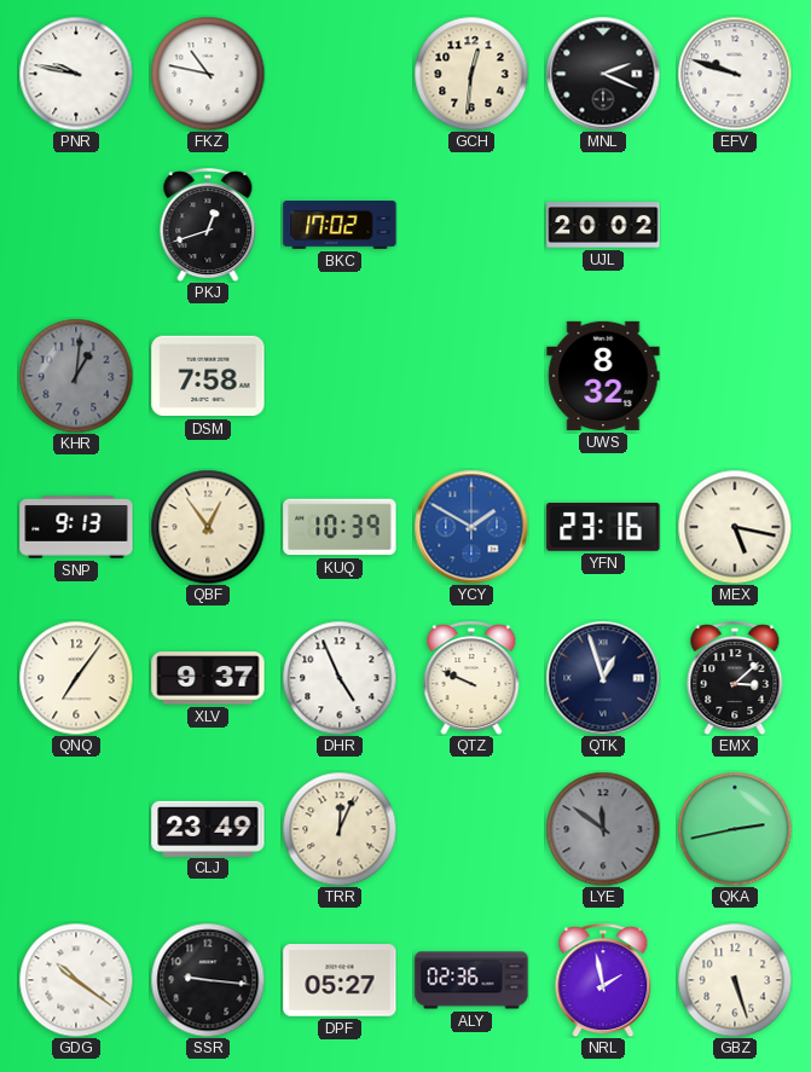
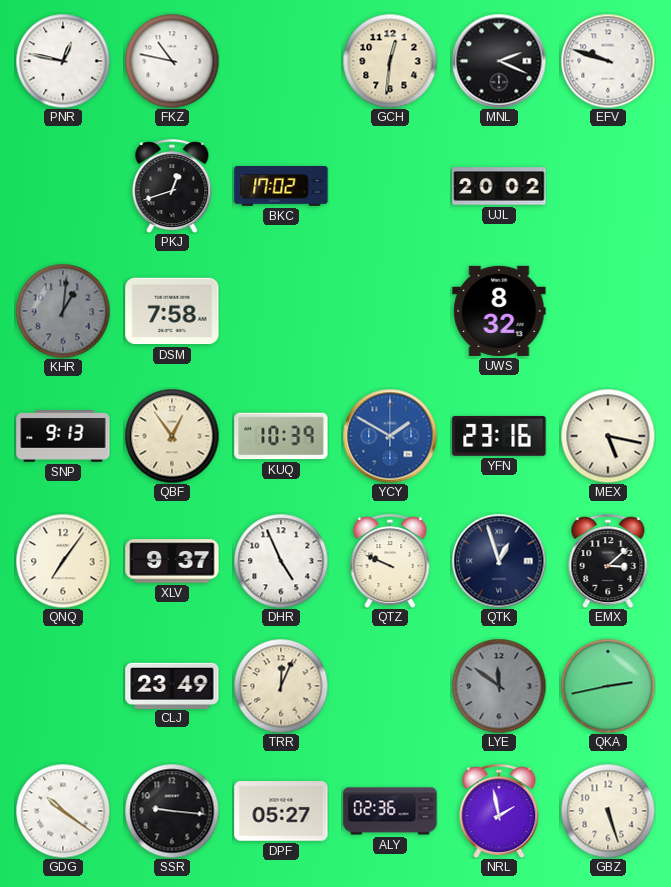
PNR: 9:47 -> 12:47 (63, 61)
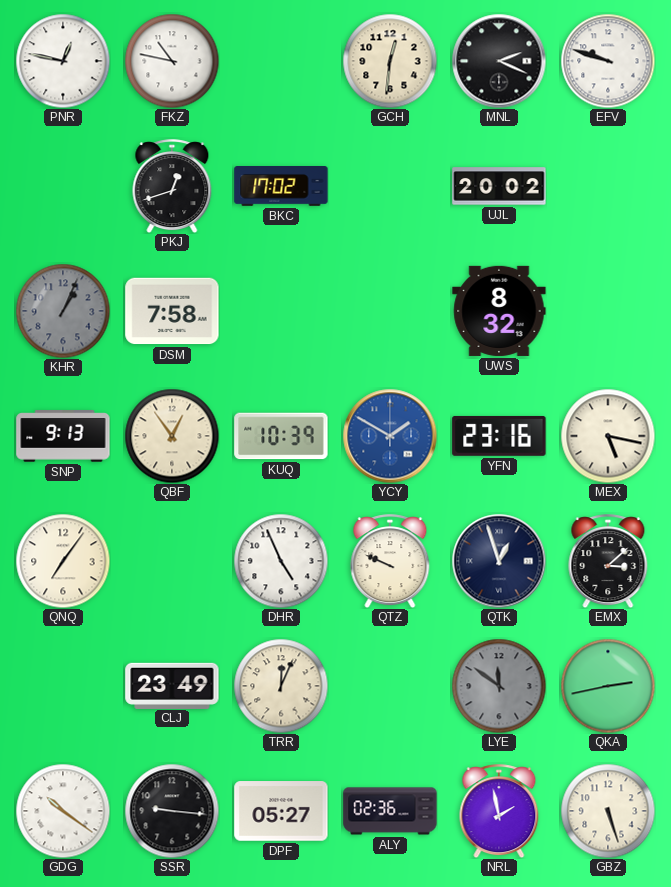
KHR: 1:01 -> 1:04 (63, 311)
XLV: 9:37 -> none (172, 561)
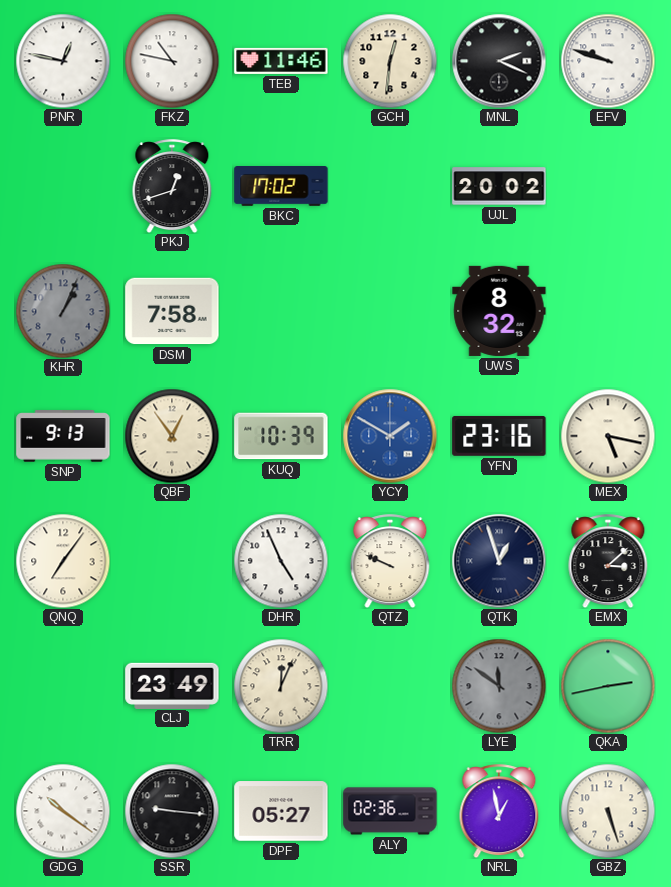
TEB: none -> 11:46 (281, 61)
NRL: 1:58 -> 12:58 (499, 811)
